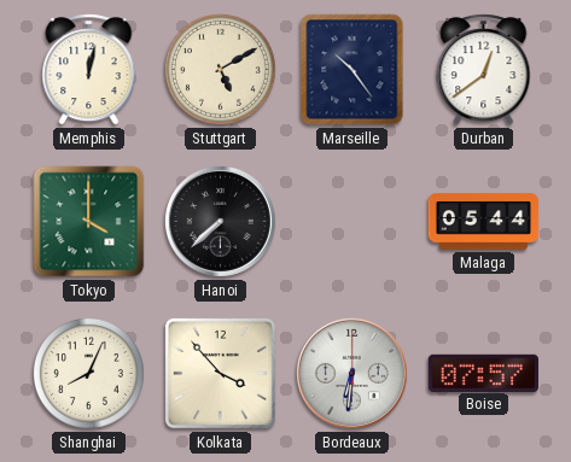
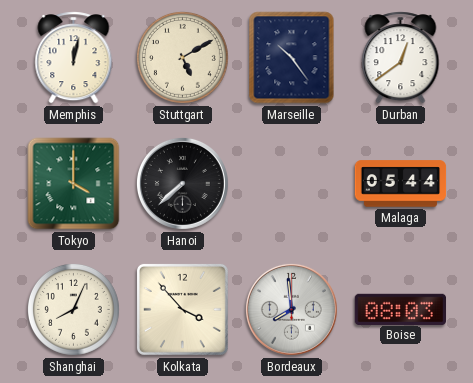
Bordeaux: 6:31 -> 7:59 (291, 309)
Boise: 07:57 -> 08:03 (400, 309)
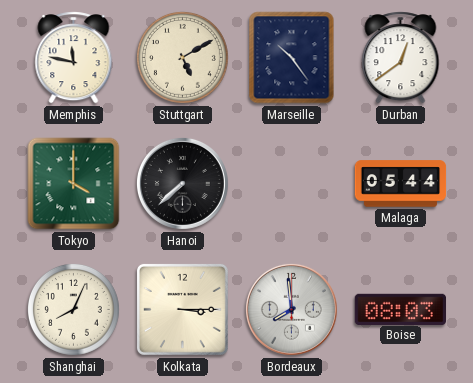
Memphis: 12:02 -> 11:47 (74, 58)
Kolkata: 3:53 -> 3:15 (182, 309)
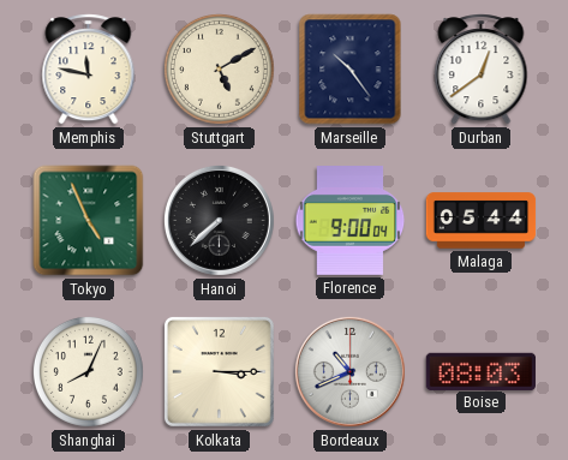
Tokyo: 4:00 -> 4:56 (89, 221)
Florence: none -> 9:00 (351, 221)
Bordeaux: 7:59 -> 10:41 (349, 371)
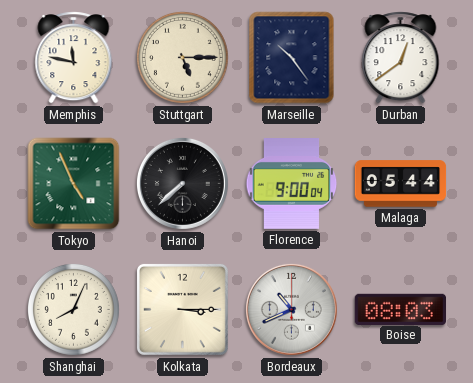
Stuttgart: 5:10 -> 5:15 (182, 57)
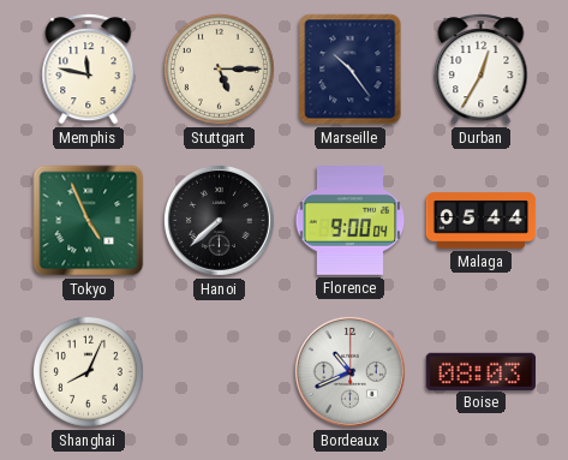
Durban: 12:39 -> 12:35 (482, 70)
Kolkata: 3:15 -> none (182, 309)
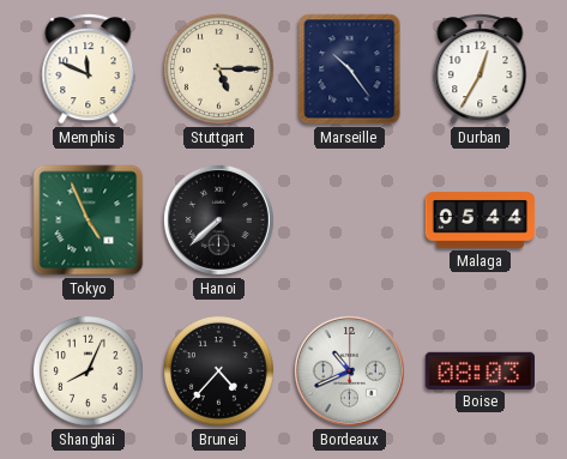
Memphis: 11:47 -> 11:49 (89, 70)
Florence: 9:00 -> none (351, 221)
Brunei: none -> 4:37 (218, 370)
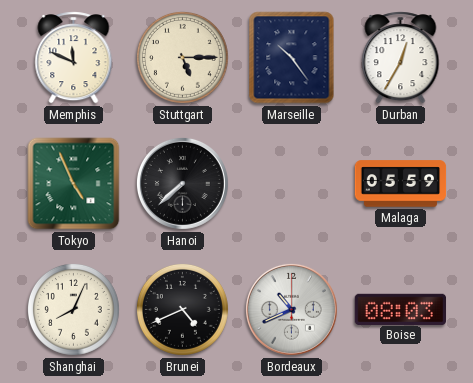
Malaga: 05:44 -> 05:59 (401, 184)
Brunei: 4:37 -> 4:41 (182, 309)
